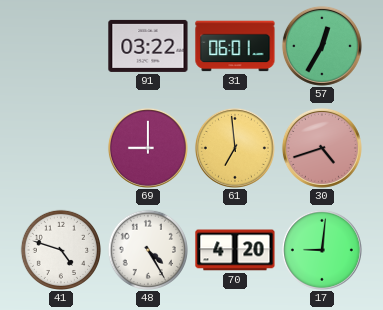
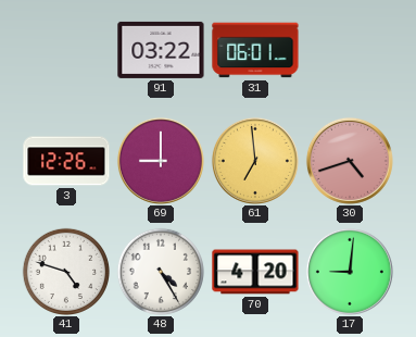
57: 12:35 -> none (322, 46)
3: none -> 12:26 (66, 161)
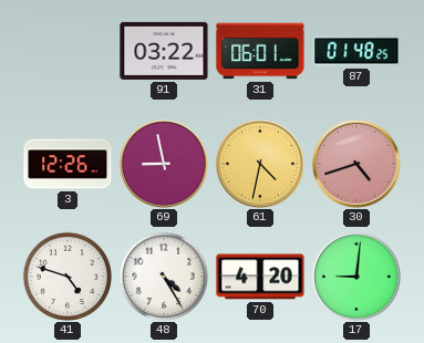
87: none -> 01:48 (356, 51)
69: 9:00 -> 8:58 (164, 164)
61: 6:59 -> 4:32 (260, 164)
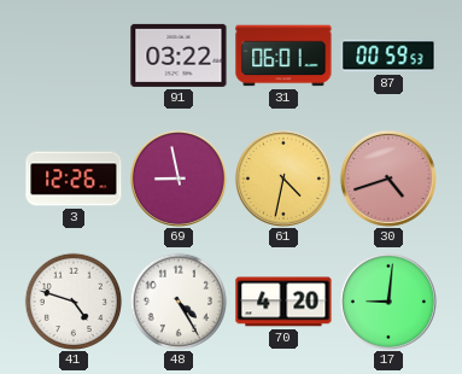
87: 01:48 -> 00:59 (388, 55)
